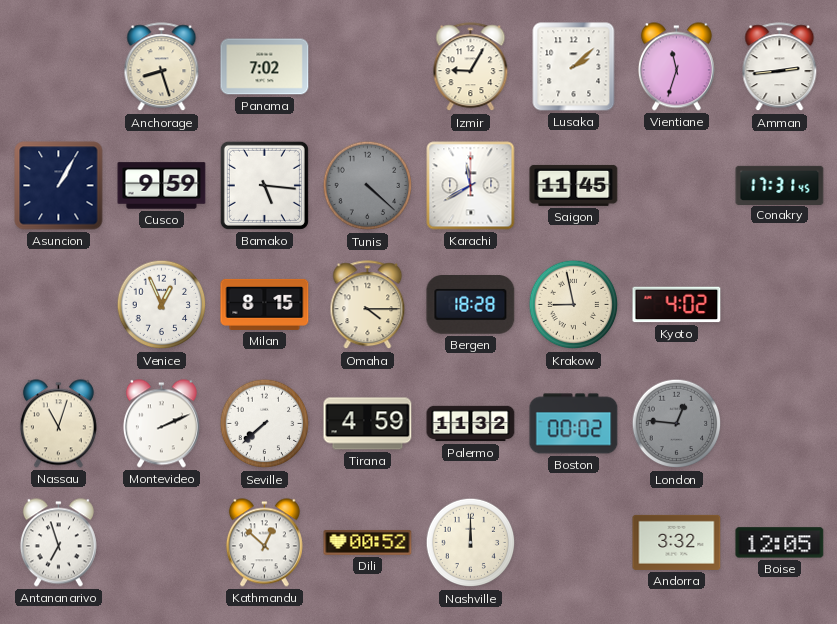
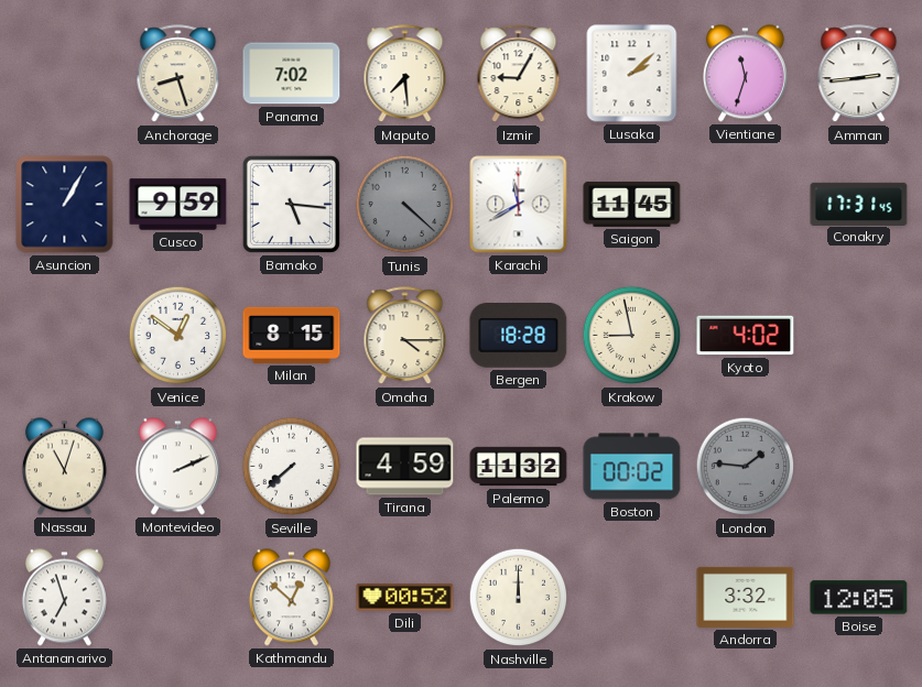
Maputo: none -> 7:29 (405, 74)
Venice: 12:56 -> 12:51 (178, 336)
London: 12:46 -> 1:46 (746, 467)
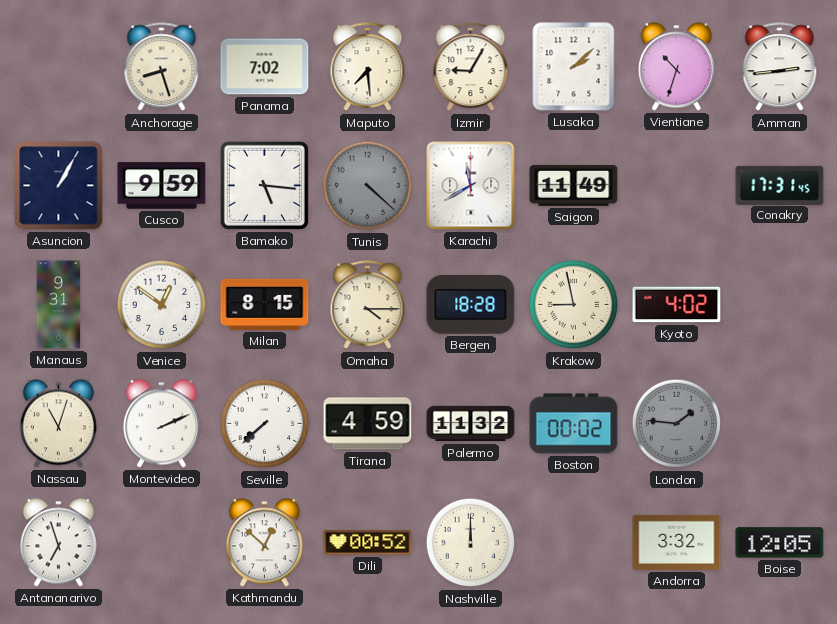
Vientiane: 11:33 -> 10:33 (676, 67)
Saigon: 11:45 -> 11:49 (574, 185)
Manaus: none -> 9:31 (59, 305)
